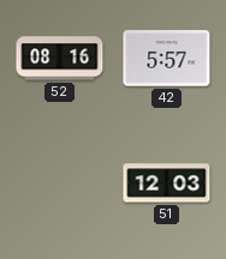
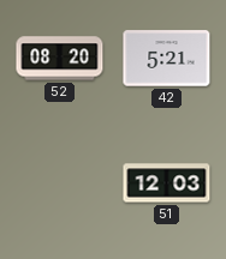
52: 08:16 -> 08:20 (60, 59)
42: 5:57 -> 5:21 (167, 59)
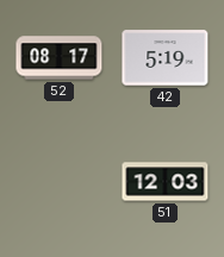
52: 08:20 -> 08:17 (60, 58)
42: 5:21 -> 5:19 (166, 58)
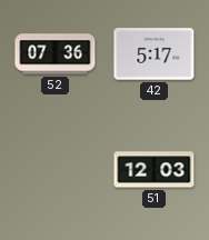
52: 08:17 -> 07:36 (56, 54)
42: 5:19 -> 5:17 (155, 54)
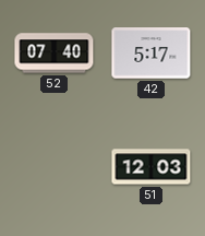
52: 07:36 -> 07:40 (55, 54)
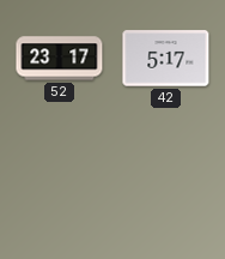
52: 07:40 -> 23:17 (60, 59)
51: 12:03 -> none (152, 167)
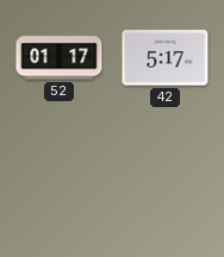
52: 23:17 -> 01:17 (60, 58)
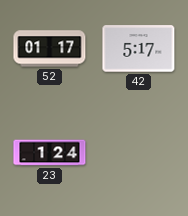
23: none -> 1:24 (50, 153)
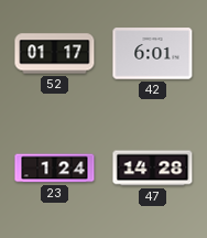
42: 5:17 -> 6:01 (153, 54)
47: none -> 14:28 (153, 169)
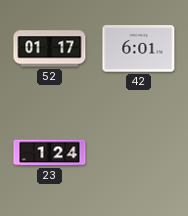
47: 14:28 -> none (153, 169)
